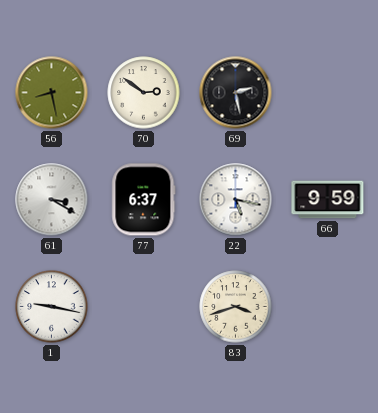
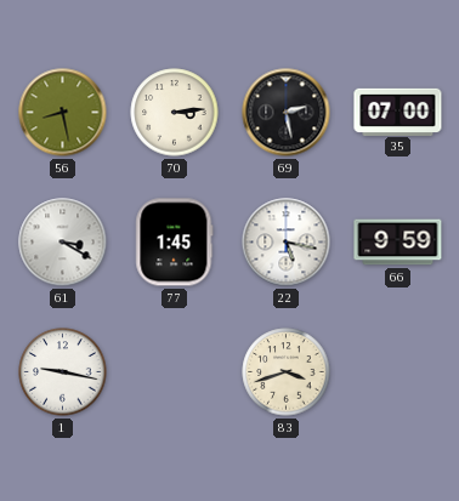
70: 2:51 -> 3:14 (175, 113)
35: none -> 07:00 (398, 112)
77: 6:37 -> 1:45 (175, 243)
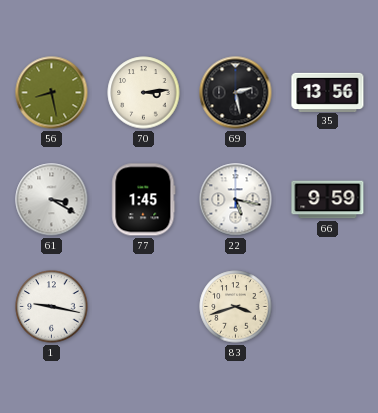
35: 07:00 -> 13:56 (328, 92)
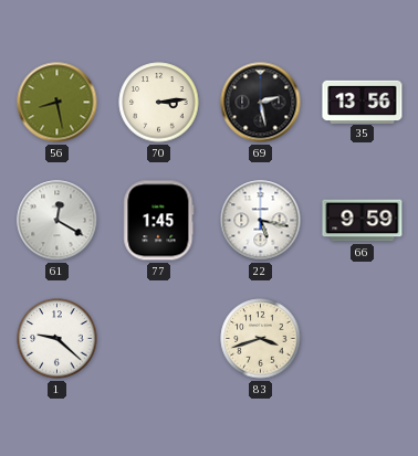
61: 3:20 -> 12:20 (58, 221)
1: 9:17 -> 9:22 (58, 339)
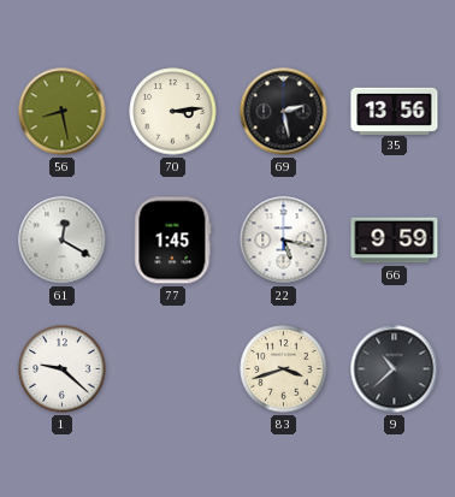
9: none -> 10:38 (395, 369)
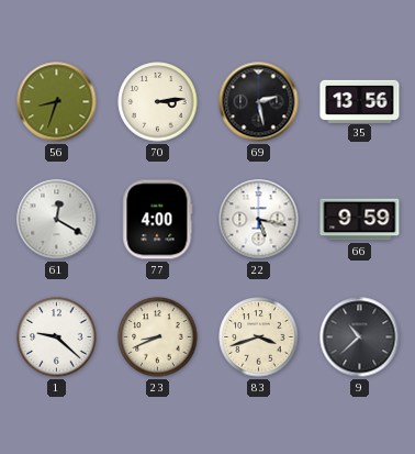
56: 8:28 -> 8:33 (57, 102)
77: 1:45 -> 4:00 (158, 220)
23: none -> 8:41 (158, 337)
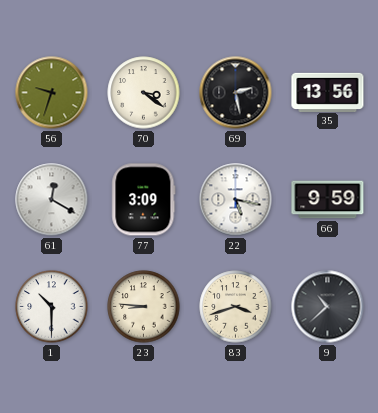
56: 8:33 -> 9:33 (52, 93)
70: 3:14 -> 3:21 (144, 93)
77: 4:00 -> 3:09 (144, 200)
1: 9:22 -> 10:30 (52, 307)
23: 8:41 -> 8:46 (144, 307)
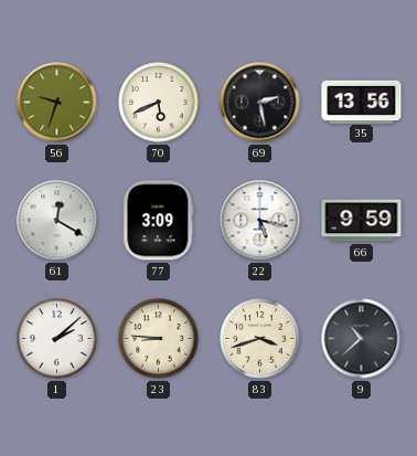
70: 3:21 -> 5:41 (159, 103)
1: 10:30 -> 2:08 (57, 339)
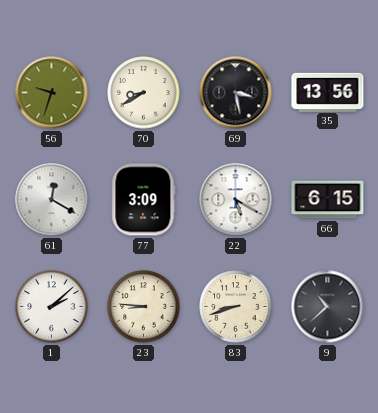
70: 5:41 -> 8:40 (144, 93)
69: 2:28 -> 3:28 (236, 93)
22: 5:17 -> 5:20 (236, 200)
66: 9:59 -> 6:15 (328, 200)
83: 3:42 -> 8:42 (236, 307)
